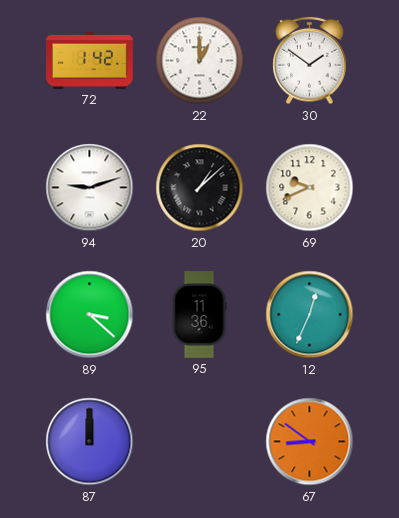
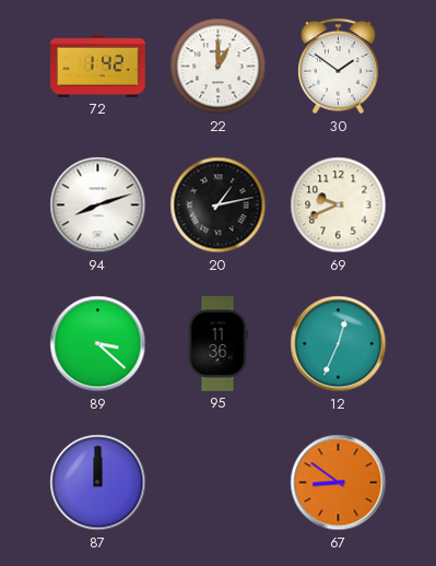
94: 9:12 -> 8:12 (98, 205)
20: 1:08 -> 1:13 (219, 205)
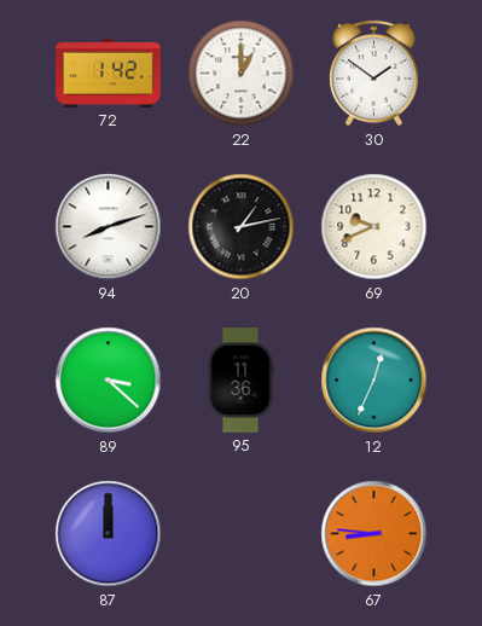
67: 8:51 -> 8:46 (374, 534)
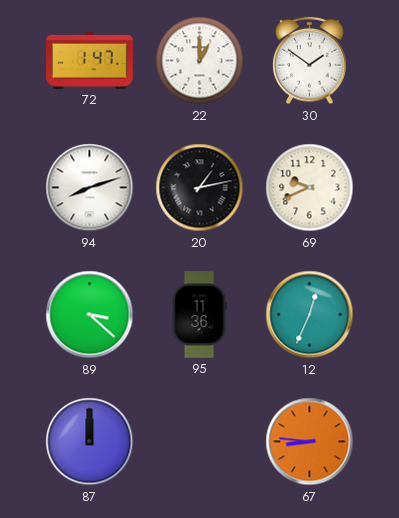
72: 1:42 -> 1:47 (90, 60)
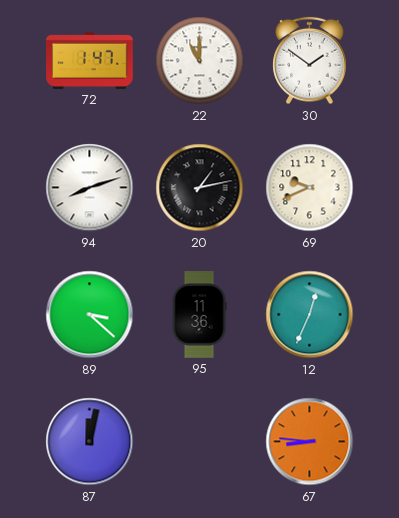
22: 1:00 -> 11:00 (200, 61)
87: 12:00 -> 12:02 (90, 442)
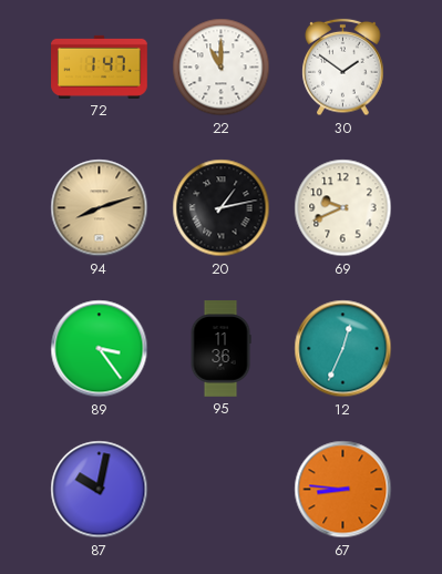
94 dial: white -> champagne (100, 208)
89: 3:22 -> 3:24 (100, 349)
87: 12:02 -> 10:02 (100, 490)
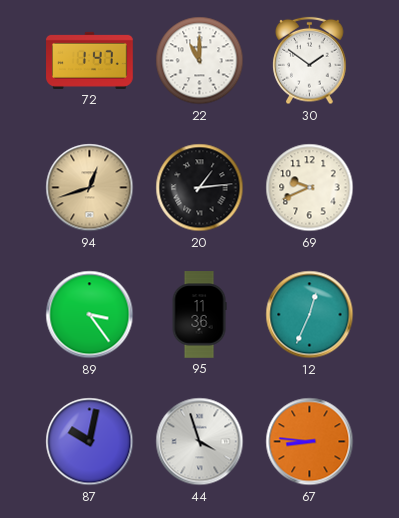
94: 8:12 -> 12:42 (90, 188)
20: 1:13 -> 1:14 (200, 188)
44: none -> 3:57 (200, 442)
